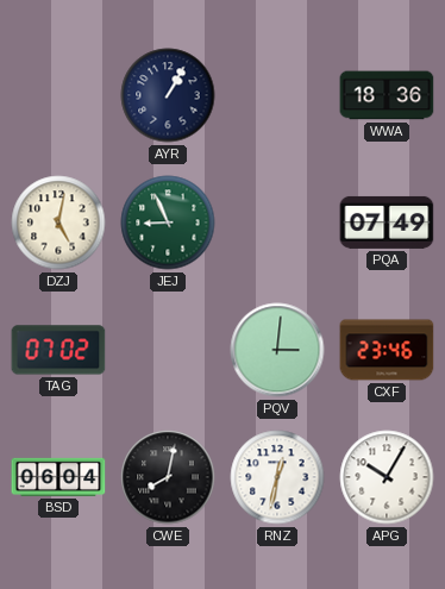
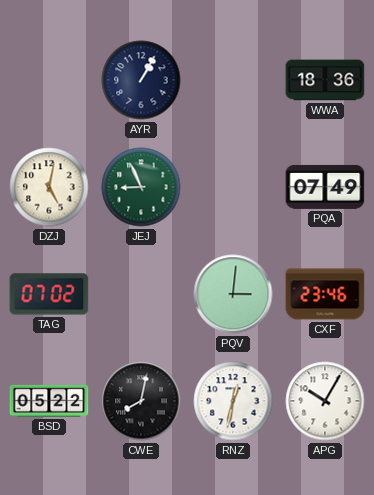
BSD: 06:04 -> 05:22 (49, 401)
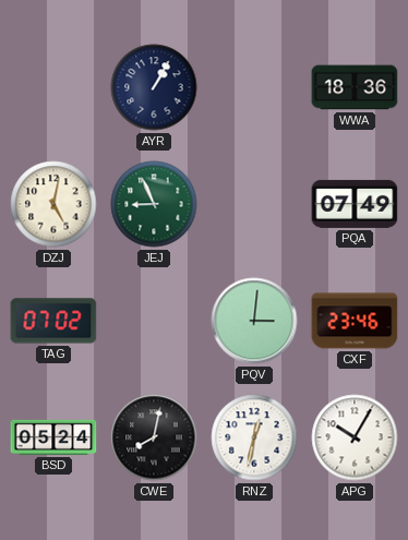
BSD: 05:22 -> 05:24 (53, 437)
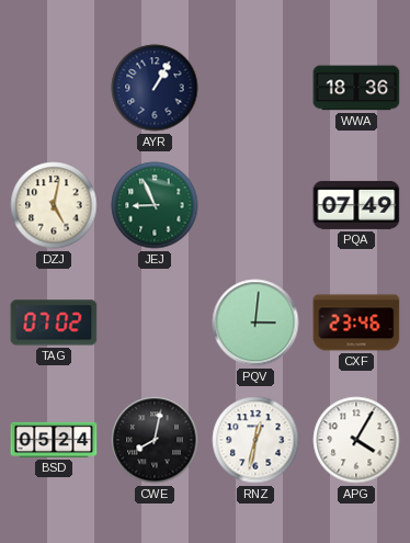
APG: 10:05 -> 4:05 (356, 440)
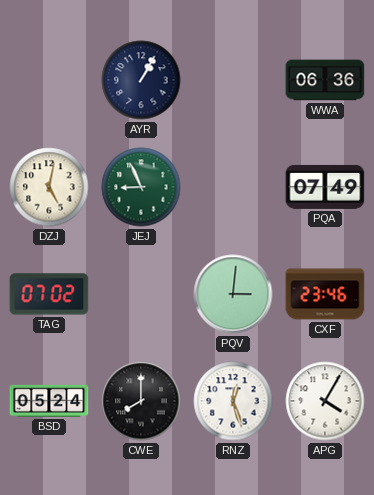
WWA: 18:36 -> 06:36 (325, 80)
CWE: 8:02 -> 8:00 (141, 401)
RNZ: 12:32 -> 12:27 (233, 401)
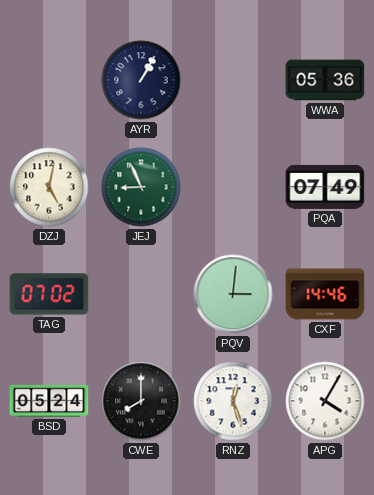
WWA: 06:36 -> 05:36 (325, 80)
CXF: 23:46 -> 14:46 (325, 294)
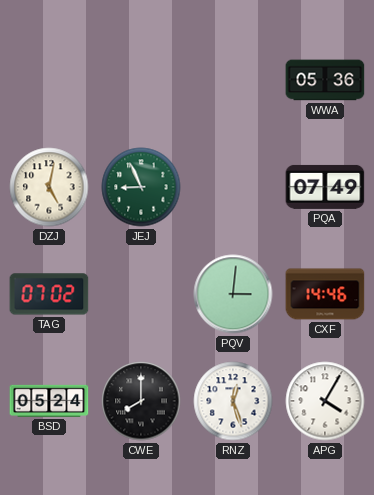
AYR: 1:05 -> none (141, 80)
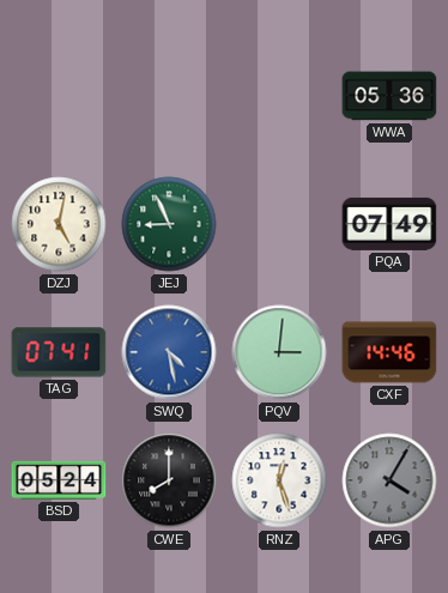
TAG: 07:02 -> 07:41 (59, 352)
SWQ: none -> 4:28 (169, 352)
APG dial: white -> grey (389, 480)
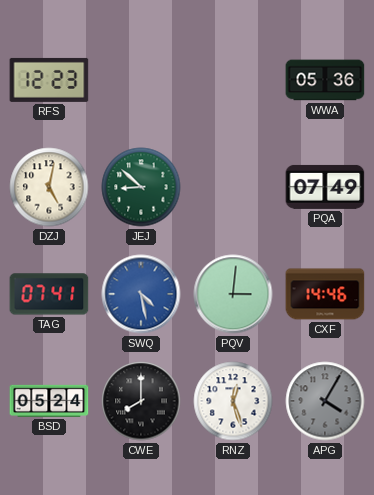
RFS: none -> 12:23 (49, 80)
JEJ: 8:56 -> 8:52 (141, 187)
